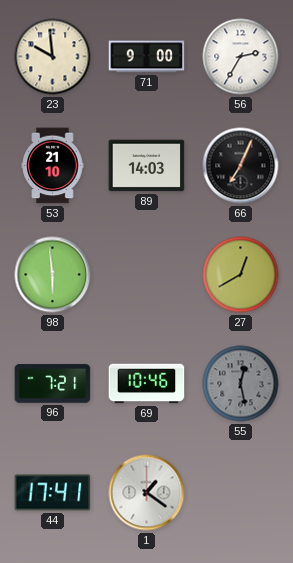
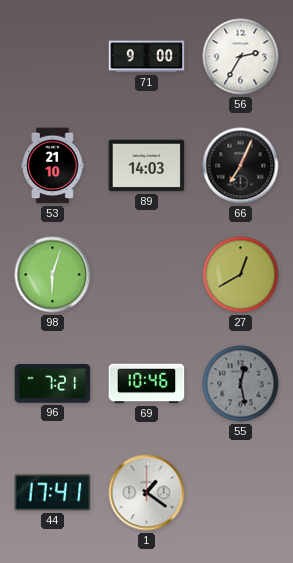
23: 9:59 -> none (53, 57)
98: 5:59 -> 6:03 (53, 275)
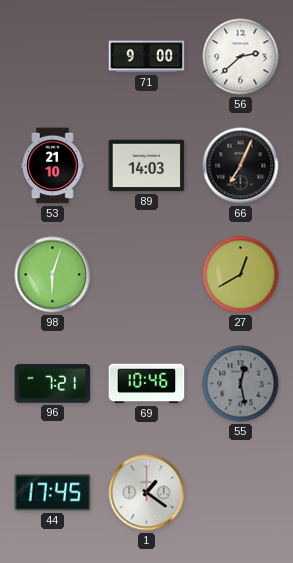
56: 2:35 -> 2:38 (241, 57)
44: 17:41 -> 17:45 (53, 493)
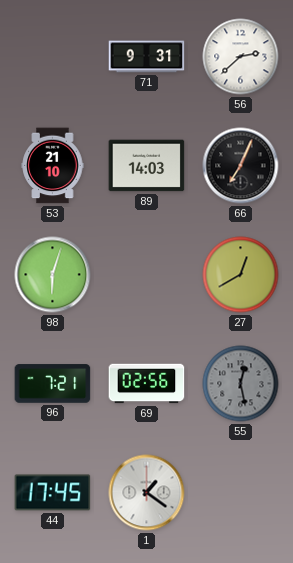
71: 9:00 -> 9:31 (147, 57)
69: 10:46 -> 02:56 (147, 384)
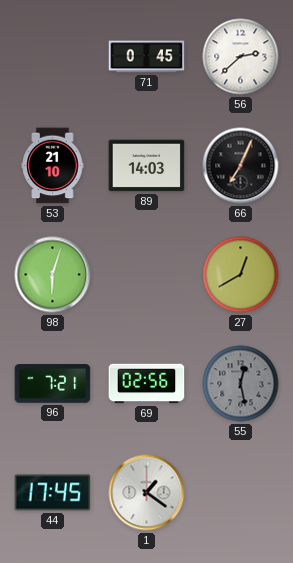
71: 9:31 -> 0:45 (147, 57)
